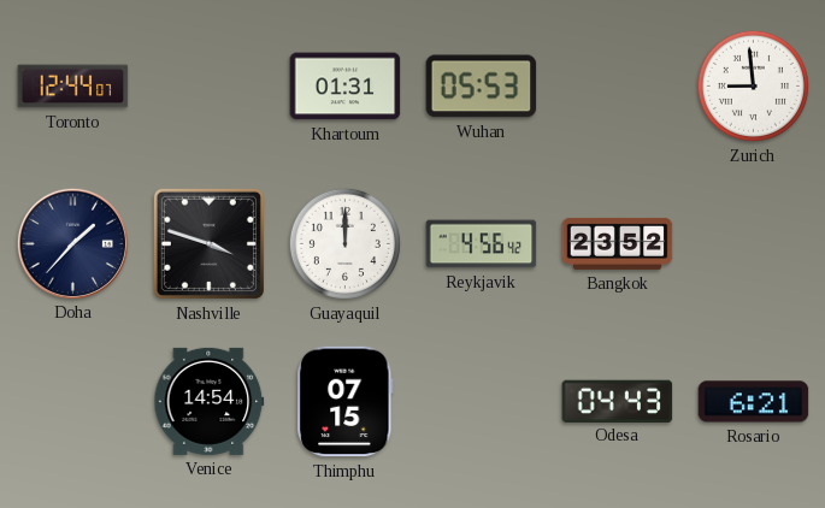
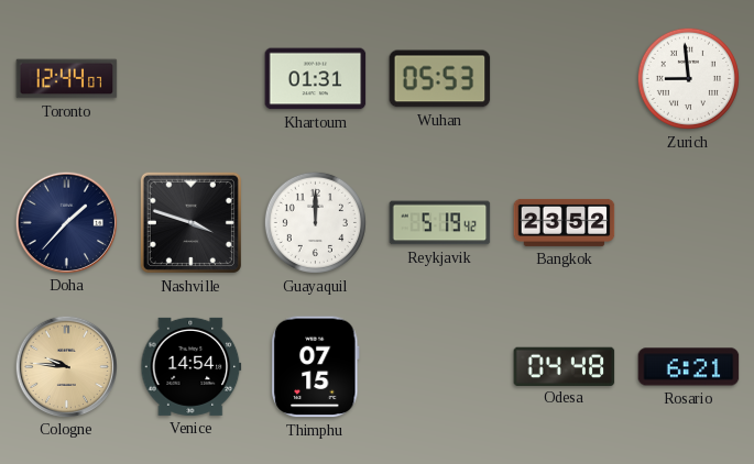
Reykjavik: 4:56 -> 5:19 (440, 223)
Cologne: none -> 9:46 (66, 366)
Odesa: 04:43 -> 04:48 (565, 366)
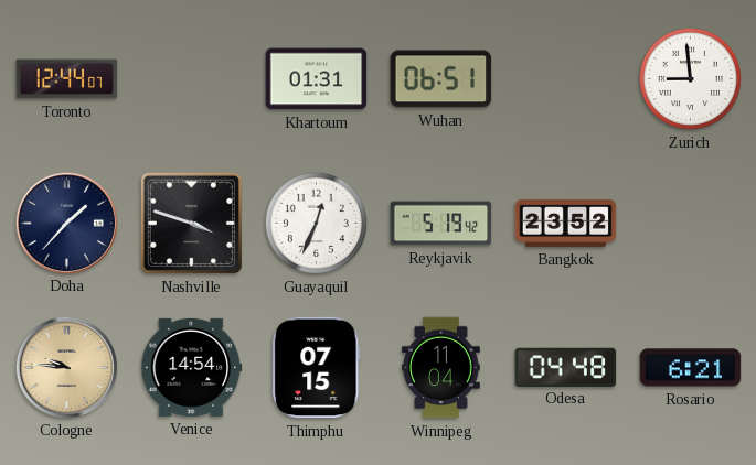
Wuhan: 05:53 -> 06:51 (441, 79)
Guayaquil: 12:00 -> 12:34 (316, 223)
Winnipeg: none -> 11:04 (441, 368)
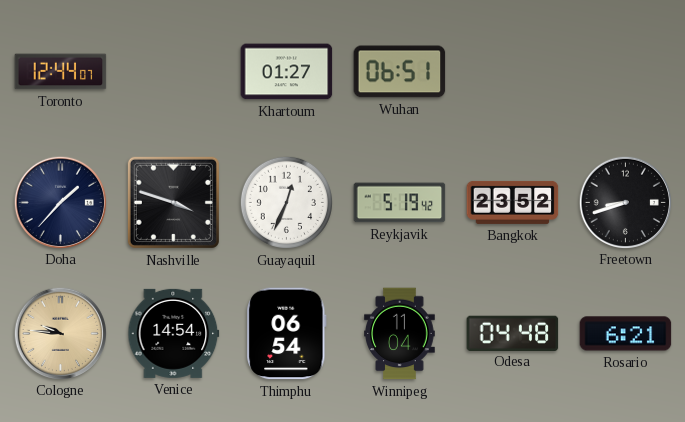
Khartoum: 01:31 -> 01:27 (287, 72)
Zurich: 8:59 -> none (690, 78)
Freetown: none -> 8:42 (625, 202)
Thimphu: 07:15 -> 06:54 (287, 334)
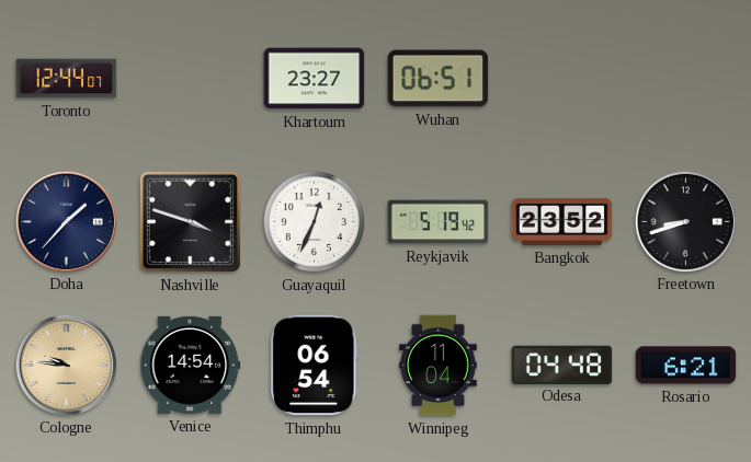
Khartoum: 01:27 -> 23:27 (315, 79)
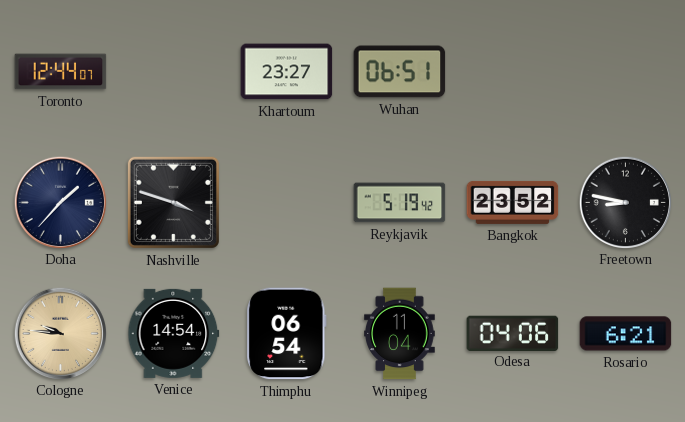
Guayaquil: 12:34 -> none (314, 221)
Freetown: 8:42 -> 8:47 (625, 202)
Odesa: 04:48 -> 04:06 (513, 333)
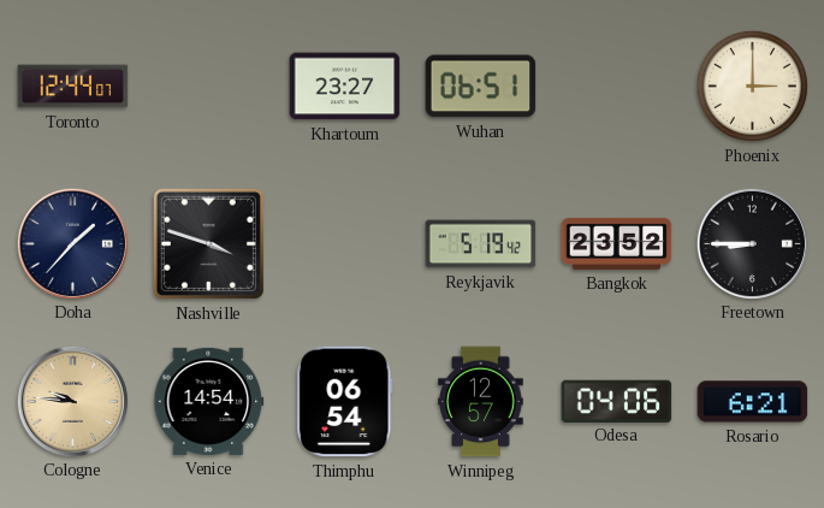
Phoenix: none -> 3:00 (752, 85)
Freetown: 8:47 -> 8:45 (752, 243)
Winnipeg: 11:04 -> 12:57 (481, 402)
